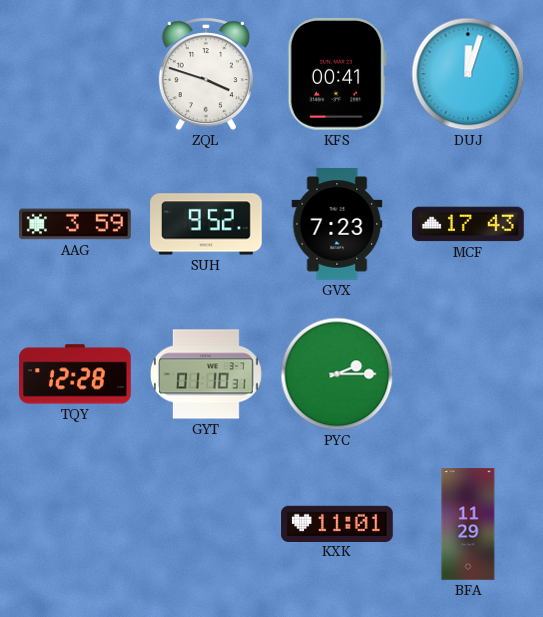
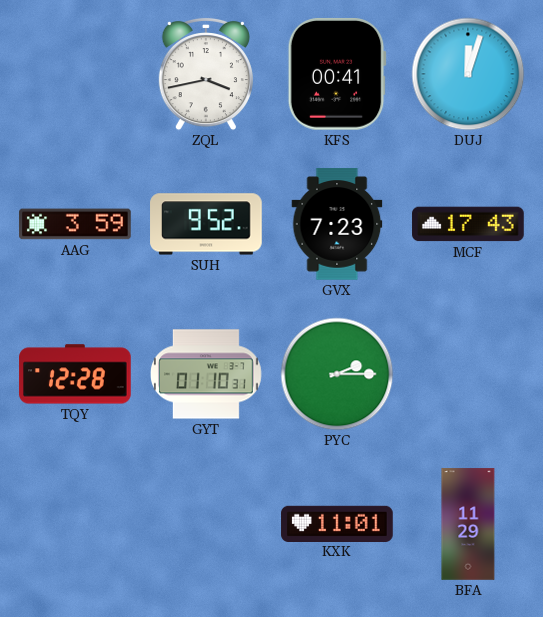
ZQL: 3:48 -> 3:43 (206, 74)
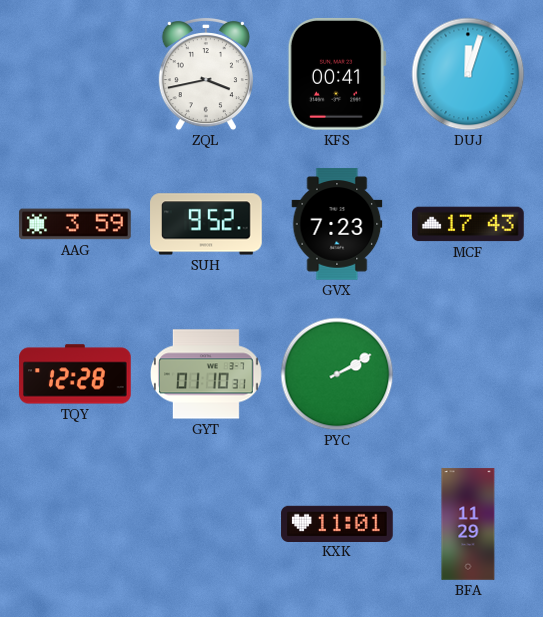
PYC: 2:15 -> 2:10 (337, 374)
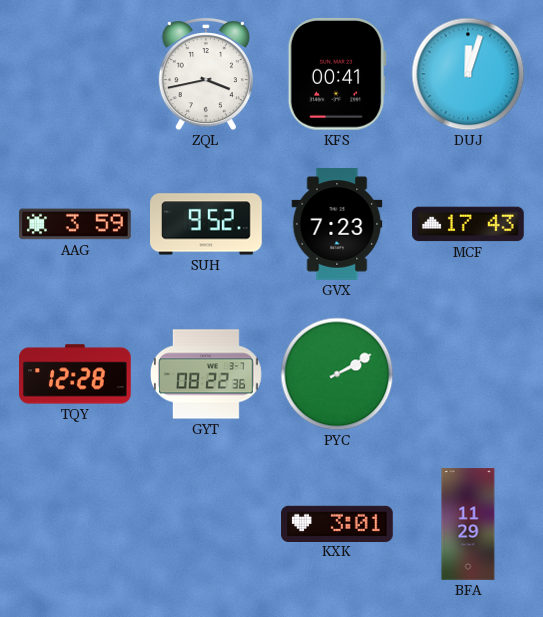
GYT: 01:10 -> 08:22 (206, 374)
KXK: 11:01 -> 3:01 (337, 523)
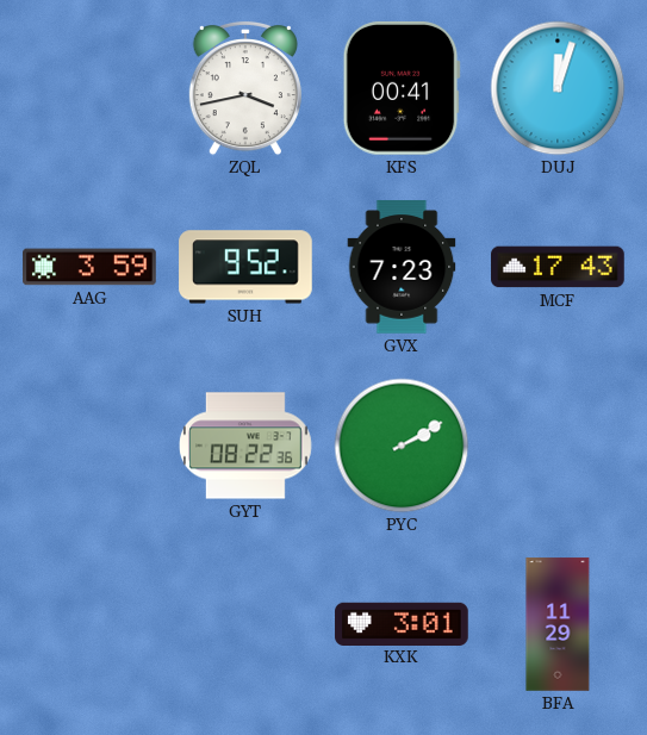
TQY: 12:28 -> none (75, 374)
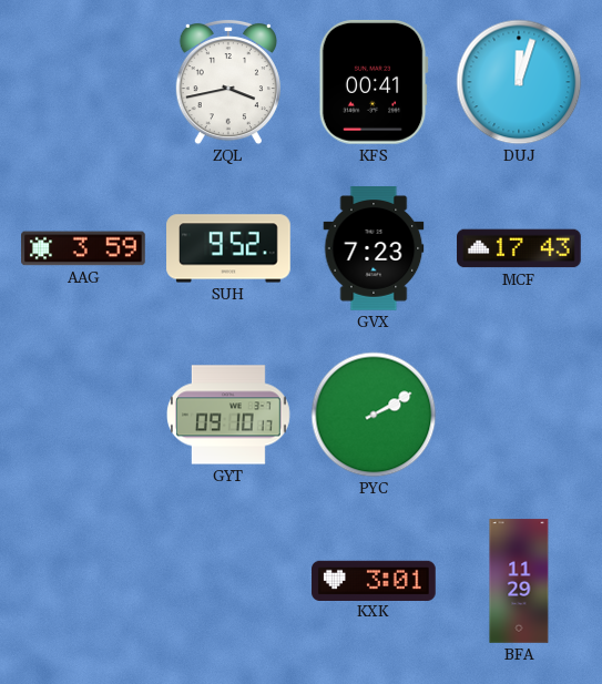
GYT: 08:22 -> 09:10 (228, 415)
